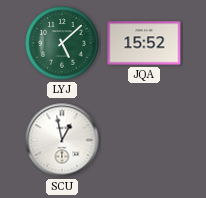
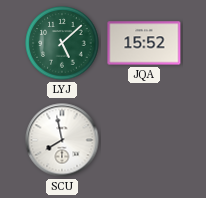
SCU: 12:58 -> 7:58 (62, 140)
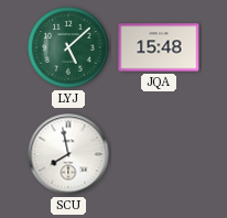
JQA: 15:52 -> 15:48 (159, 47)
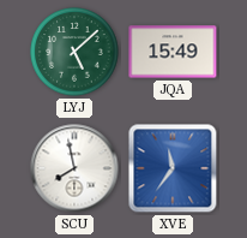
JQA: 15:48 -> 15:49 (173, 52)
XVE: none -> 11:36 (173, 168)
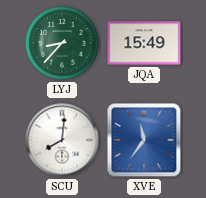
LYJ: 5:08 -> 8:37 (62, 43)
SCU: 7:58 -> 8:01 (62, 140)
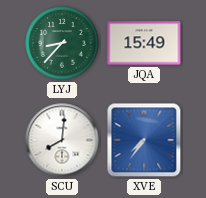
XVE: 11:36 -> 7:36 (144, 140)
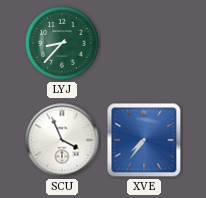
JQA: 15:49 -> none (144, 43)
SCU: 8:01 -> 3:56 (62, 140)
